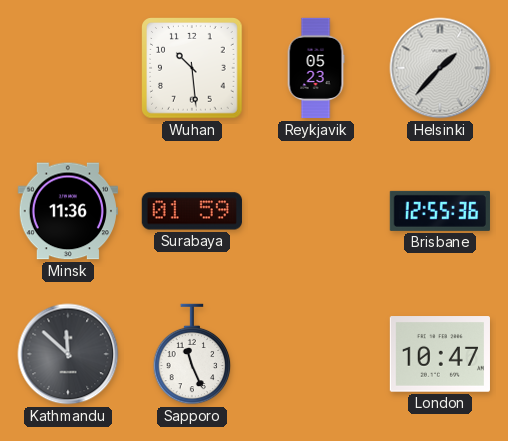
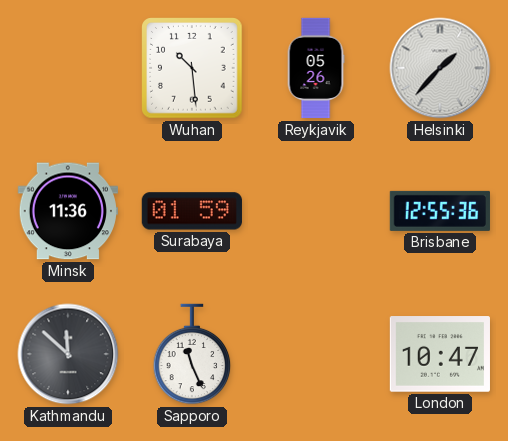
Reykjavik: 05:23 -> 05:26 (316, 68)
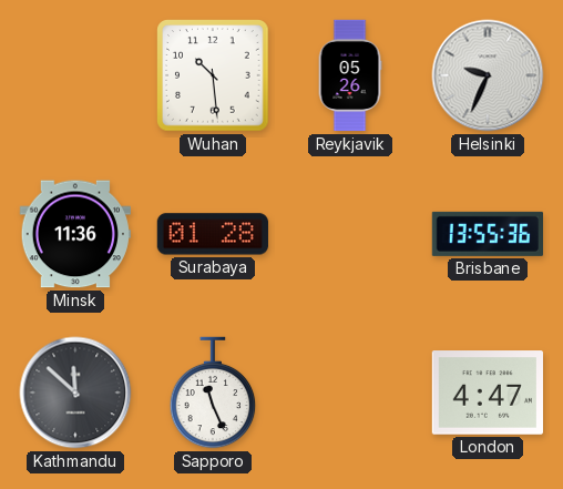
Helsinki: 1:37 -> 9:34 (488, 75)
Surabaya: 01:59 -> 01:28 (213, 234)
Brisbane: 12:55 -> 13:55 (488, 234)
London: 10:47 -> 4:47 (488, 393)
